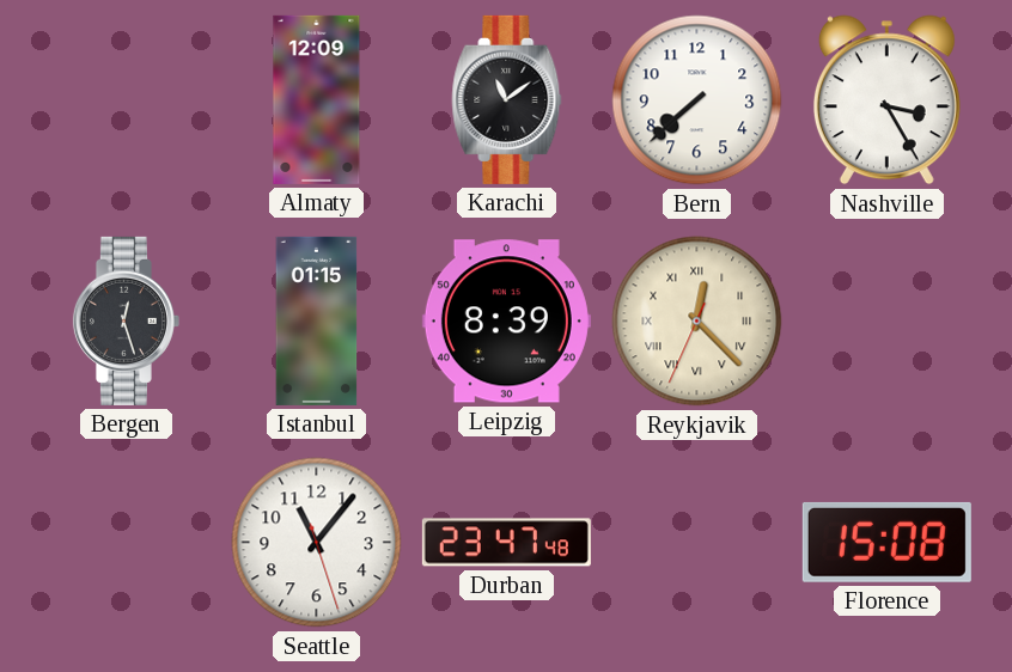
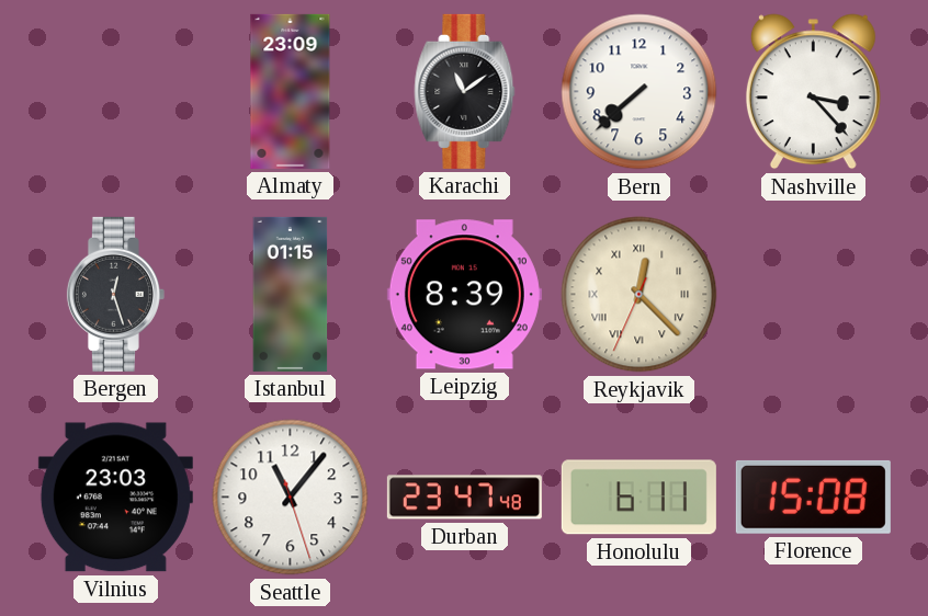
Almaty: 12:09 -> 23:09 (291, 91)
Nashville: 3:25 -> 3:23 (813, 92)
Vilnius: none -> 23:03 (115, 498)
Honolulu: none -> 6:11 (638, 498)
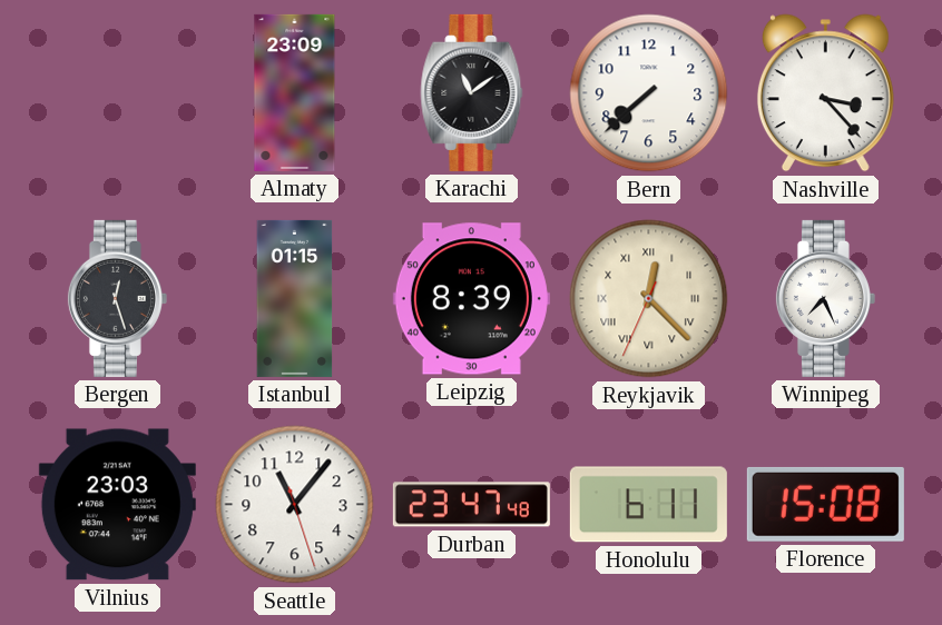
Winnipeg: none -> 7:26 (825, 298)
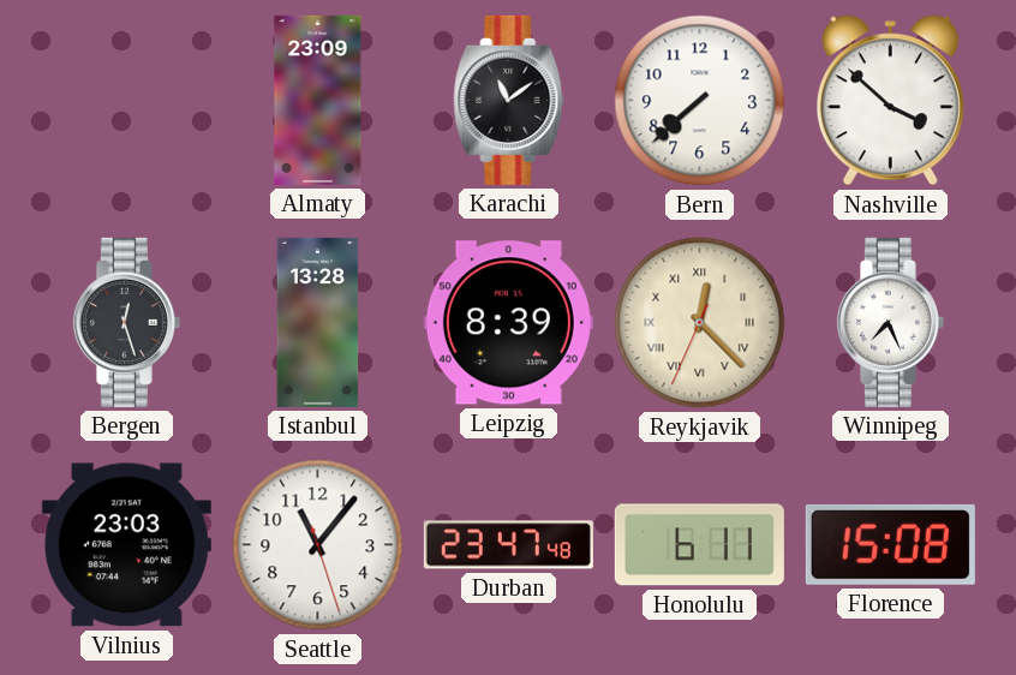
Nashville: 3:23 -> 3:52 (890, 101)
Istanbul: 01:15 -> 13:28 (318, 322)
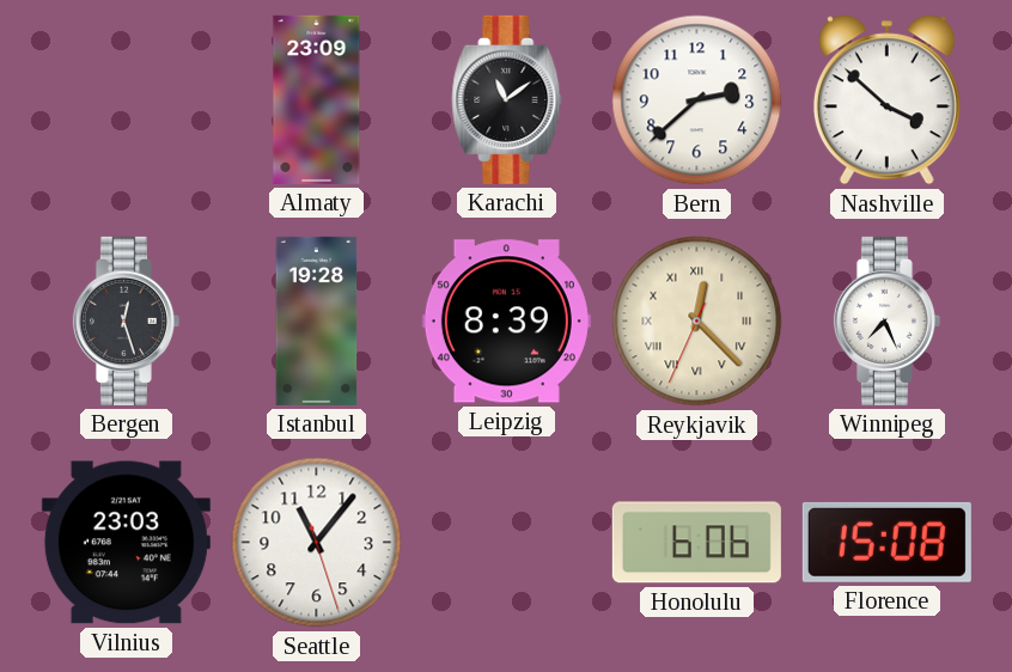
Bern: 7:38 -> 2:38 (697, 100)
Istanbul: 13:28 -> 19:28 (317, 320)
Durban: 23:47 -> none (508, 545)
Honolulu: 6:11 -> 6:06 (696, 543)
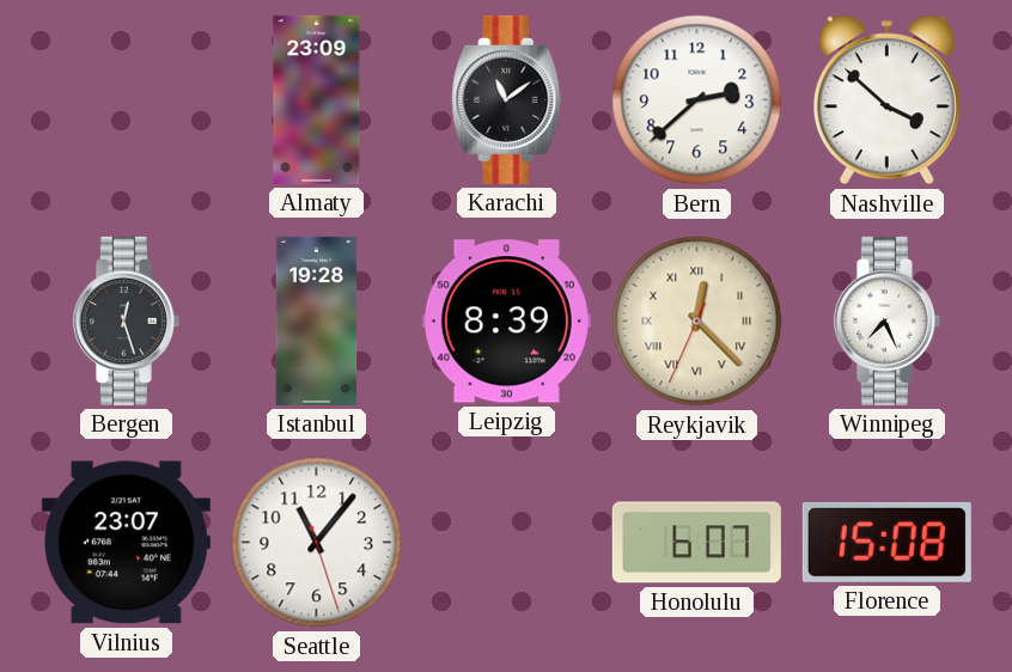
Vilnius: 23:03 -> 23:07 (126, 543)
Honolulu: 6:06 -> 6:07 (696, 543)
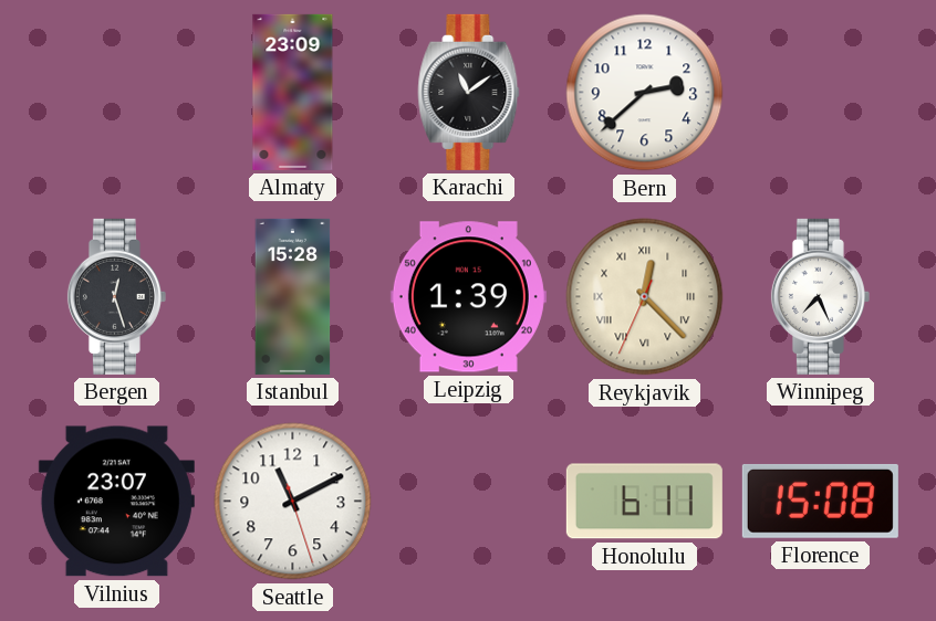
Nashville: 3:52 -> none (886, 100)
Istanbul: 19:28 -> 15:28 (293, 296)
Leipzig: 8:39 -> 1:39 (468, 297)
Seattle: 11:06 -> 11:10 (293, 502)
Honolulu: 6:07 -> 6:11 (644, 502)
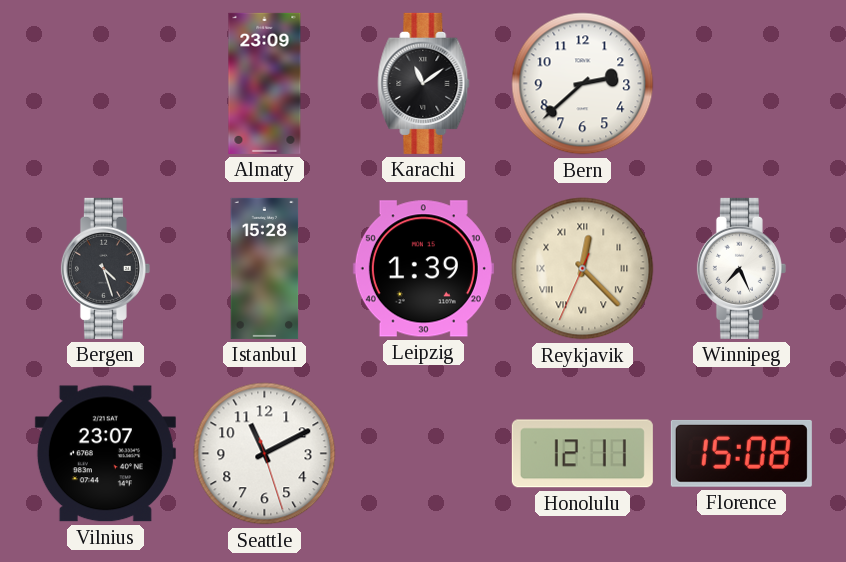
Bergen: 12:27 -> 4:27 (105, 268)
Honolulu: 6:11 -> 12:11 (582, 454)
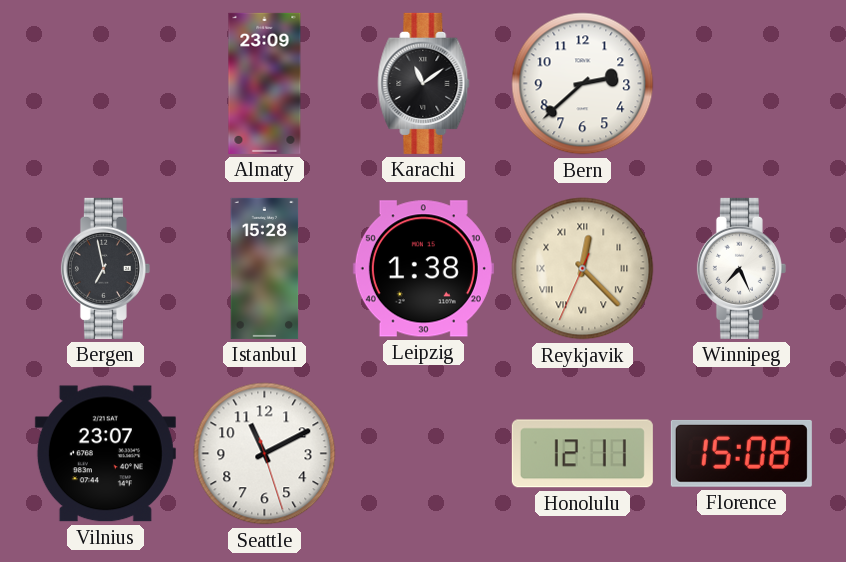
Bergen: 4:27 -> 6:58 (105, 268)
Leipzig: 1:39 -> 1:38 (423, 269)
